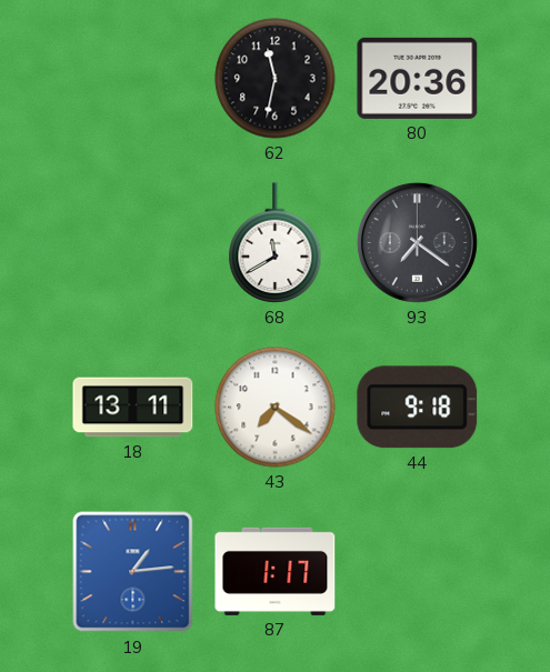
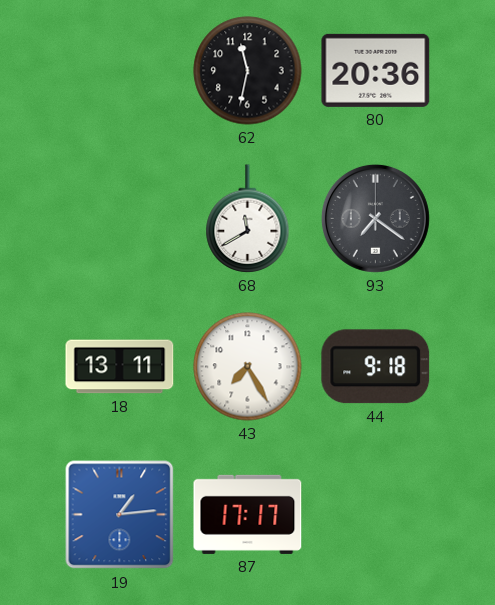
43: 7:21 -> 7:25 (248, 367)
87: 1:17 -> 17:17 (248, 514)
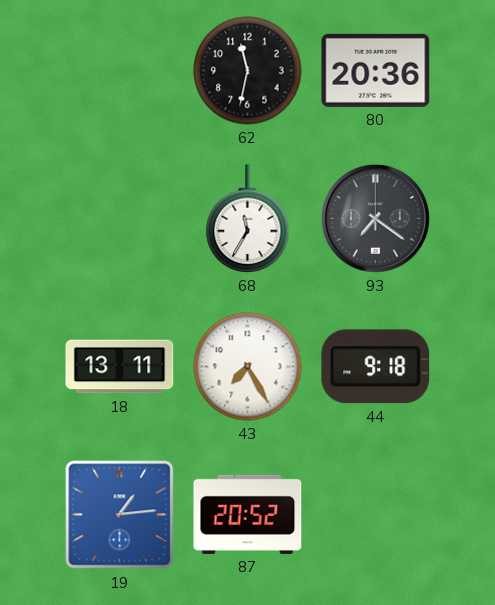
68: 11:40 -> 11:35 (248, 219)
87: 17:17 -> 20:52 (248, 514)
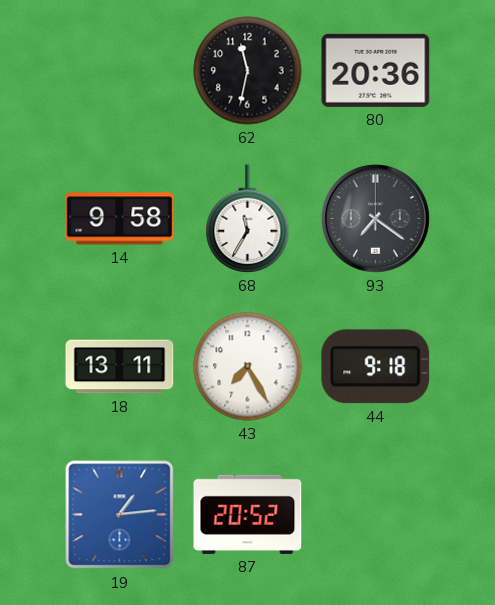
14: none -> 9:58 (120, 219)
